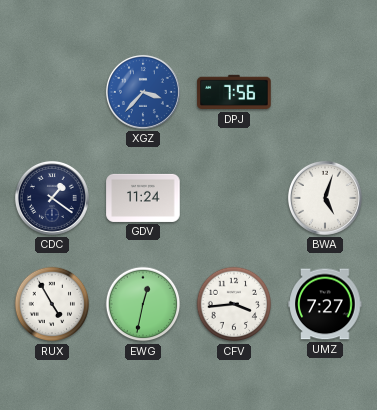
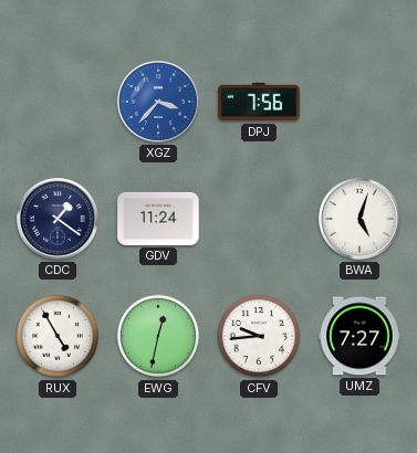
CFV: 3:44 -> 9:44 (259, 336)
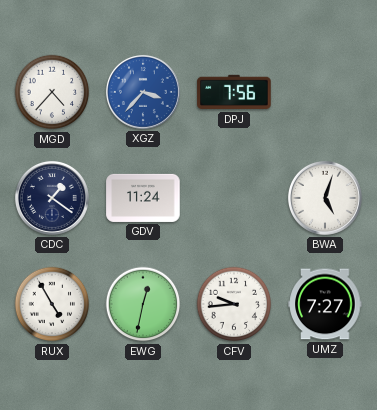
MGD: none -> 4:37 (52, 92)
